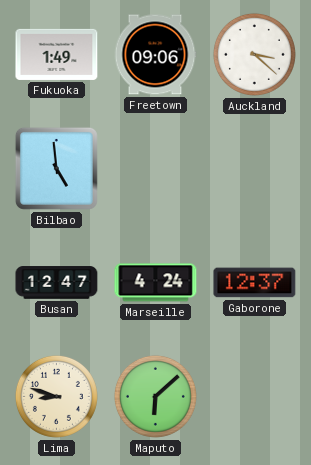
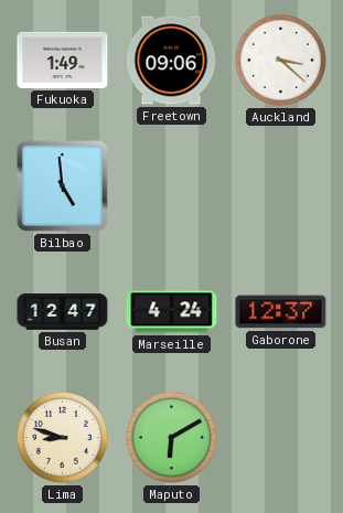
Maputo: 6:08 -> 6:10 (171, 437)
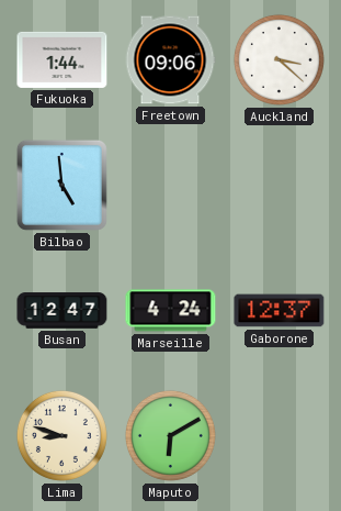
Fukuoka: 1:49 -> 1:44 (62, 59)
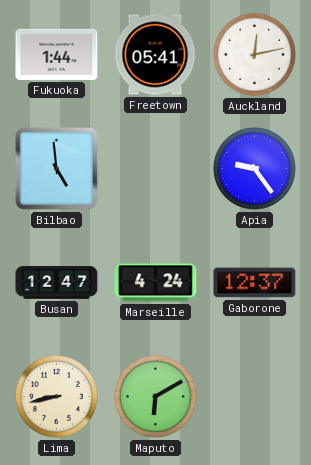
Freetown: 09:06 -> 05:41 (155, 55)
Auckland: 3:22 -> 12:13 (254, 54)
Apia: none -> 9:24 (254, 168)
Lima: 8:48 -> 8:43 (56, 396)
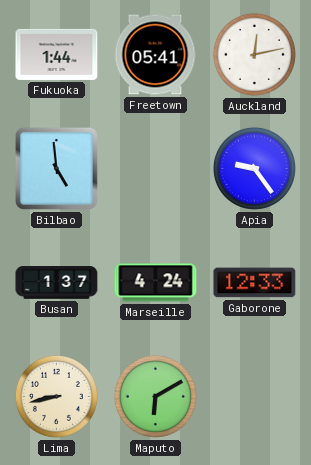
Busan: 12:47 -> 1:37 (57, 283)
Gaborone: 12:37 -> 12:33 (255, 283)
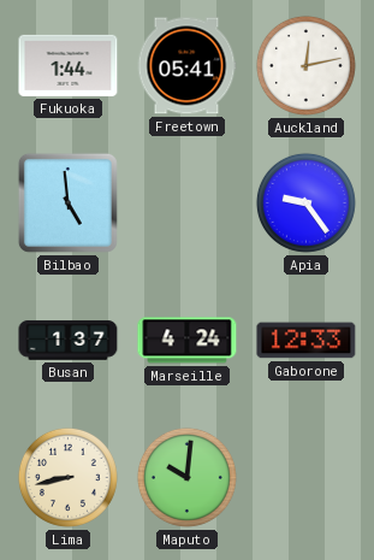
Maputo: 6:10 -> 10:01 (186, 477)
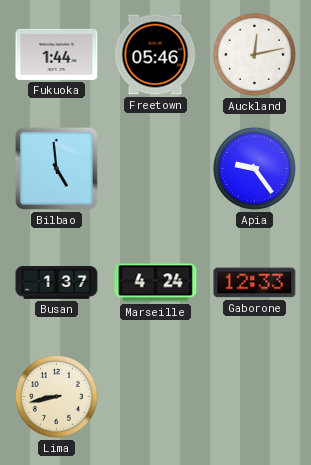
Freetown: 05:41 -> 05:46 (155, 55)
Maputo: 10:01 -> none (186, 477)
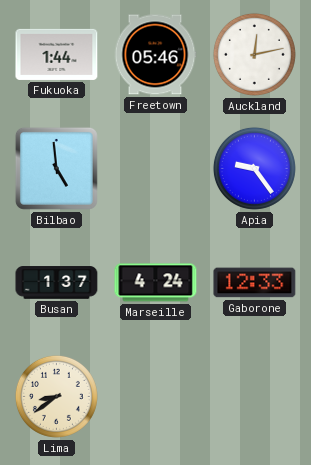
Lima: 8:43 -> 8:39 (56, 396)
